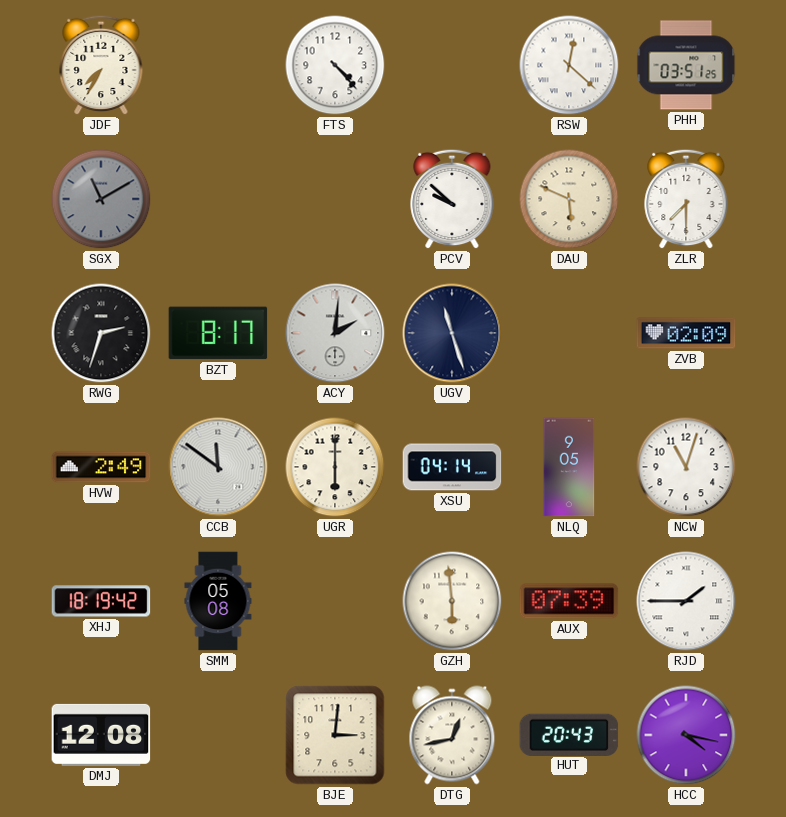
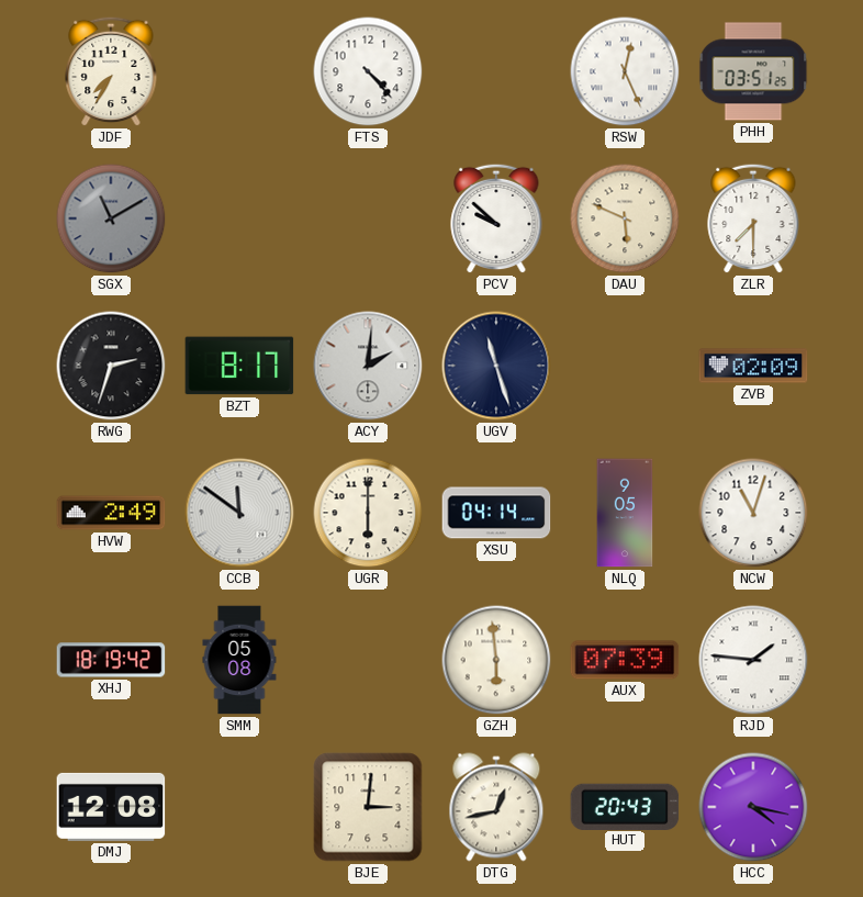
RSW: 12:22 -> 12:26 (625, 71)
RJD: 1:45 -> 1:46 (753, 660)
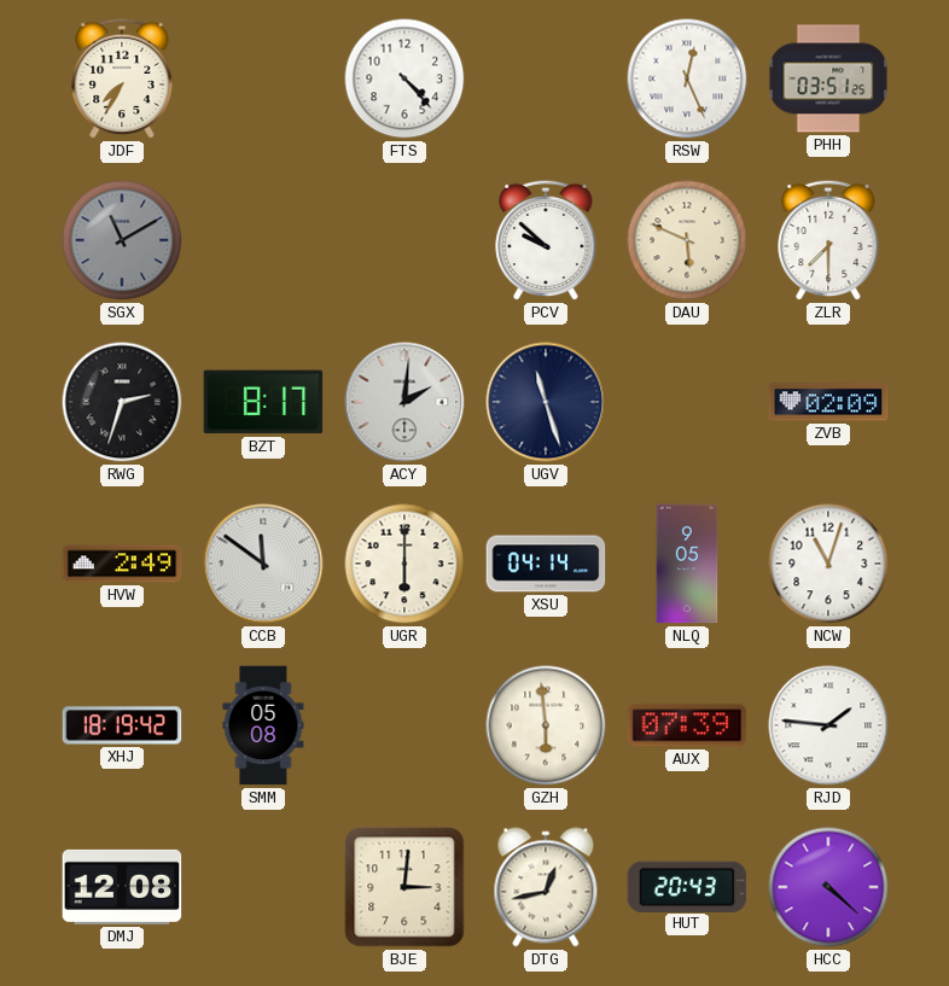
HCC: 4:17 -> 4:22 (828, 887)
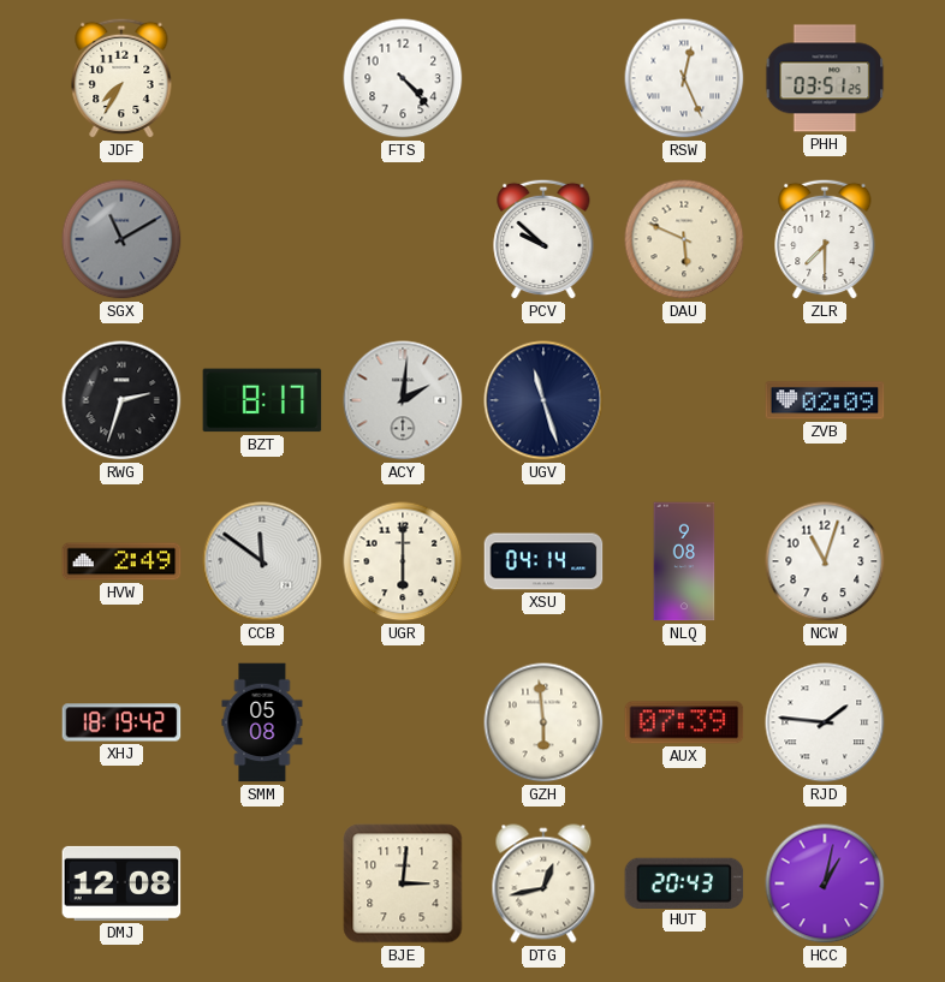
NLQ: 9:05 -> 9:08 (684, 561)
HCC: 4:22 -> 1:02 (825, 883)
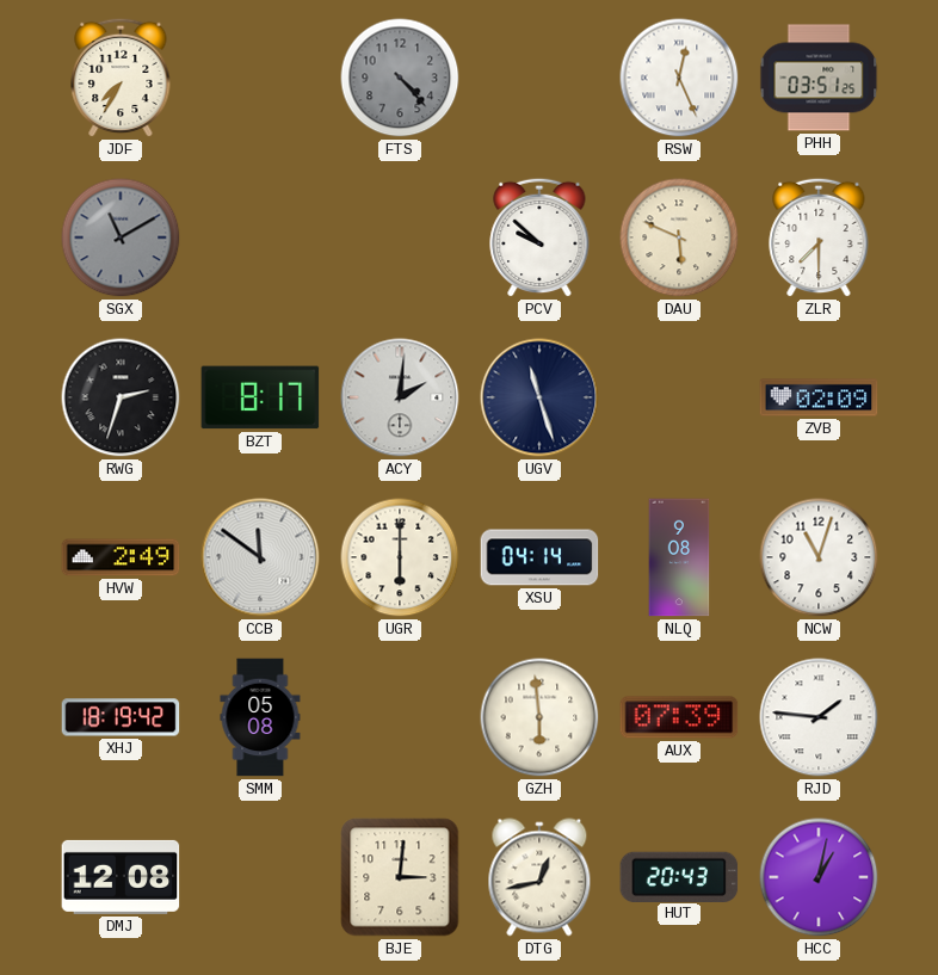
FTS dial: white -> grey (400, 78)
